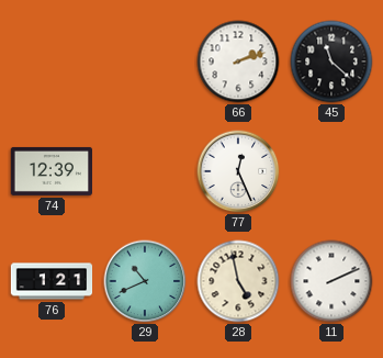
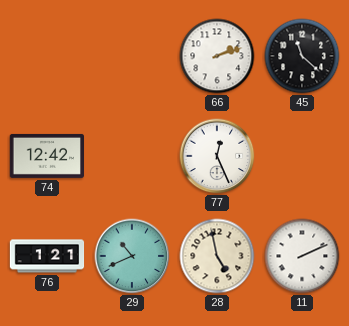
74: 12:39 -> 12:42 (46, 156)
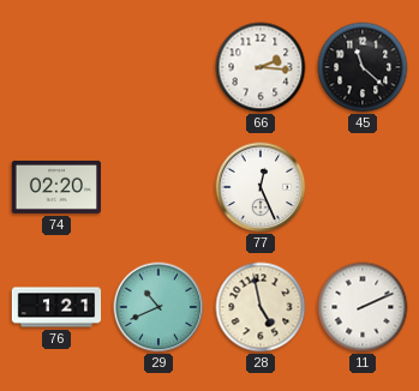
66: 2:12 -> 2:16 (261, 67)
74: 12:42 -> 02:20 (55, 187)
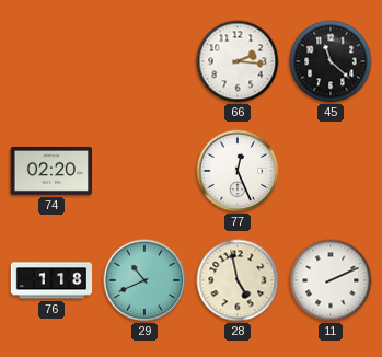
76: 1:21 -> 1:18 (51, 280)
